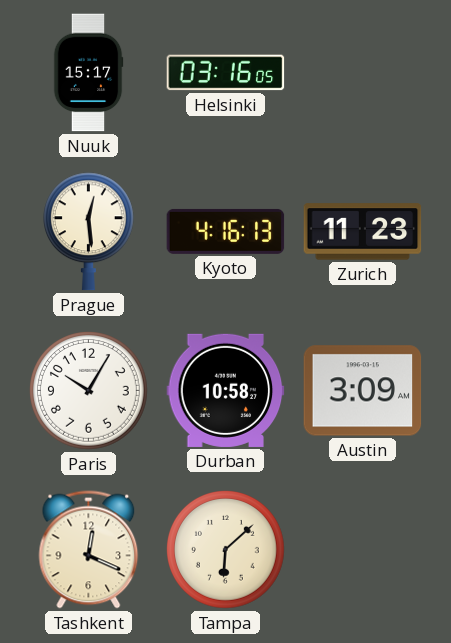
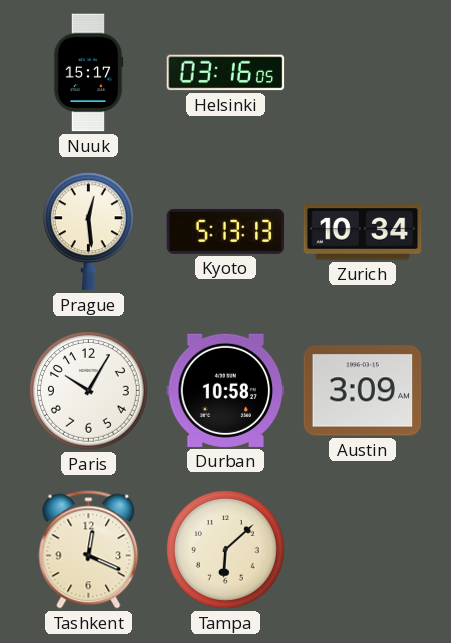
Kyoto: 4:16 -> 5:13 (226, 231)
Zurich: 11:23 -> 10:34 (363, 232)
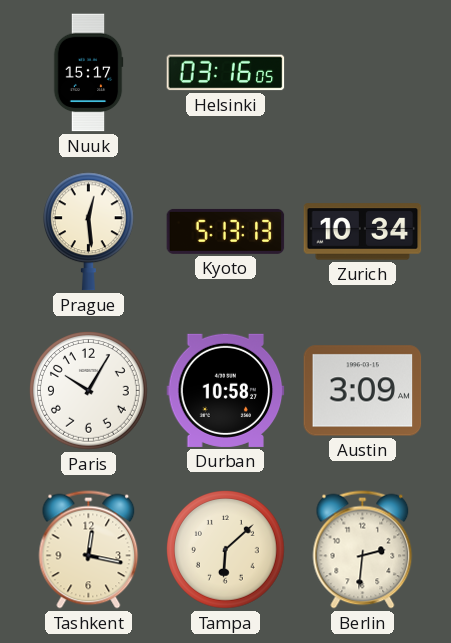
Tashkent: 12:19 -> 12:17 (89, 550)
Berlin: none -> 2:31 (363, 550)
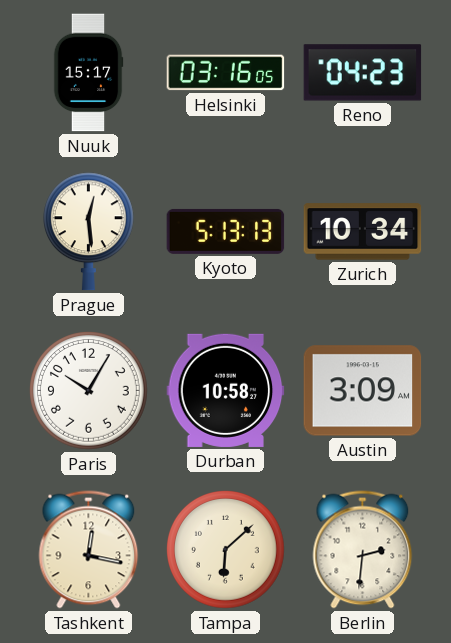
Reno: none -> 04:23 (363, 73)
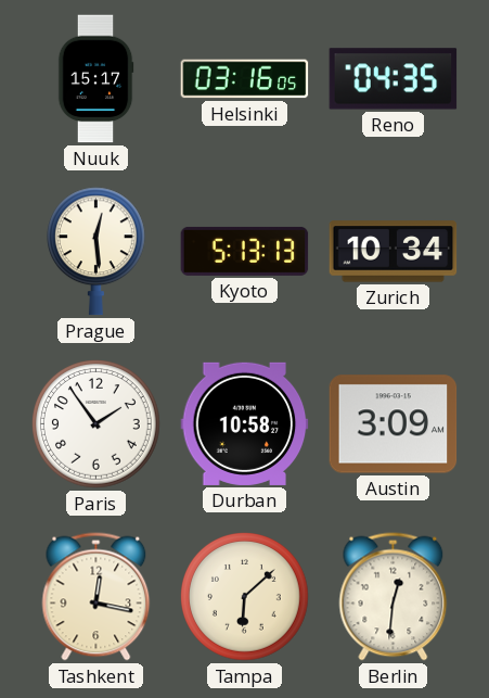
Reno: 04:23 -> 04:35 (394, 79)
Paris: 10:05 -> 1:54 (96, 424)
Berlin: 2:31 -> 12:31 (394, 597)
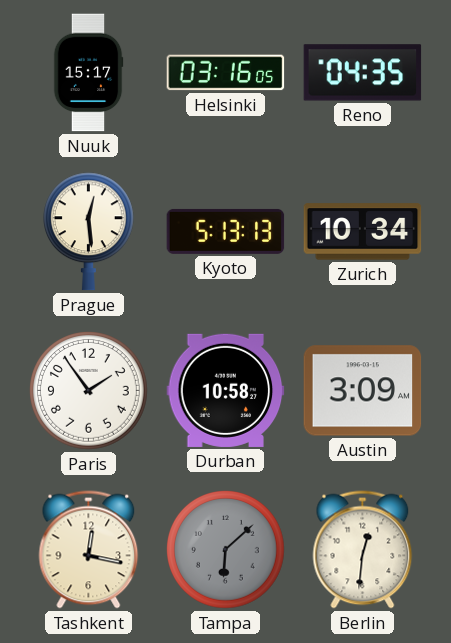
Tampa dial: cream -> grey (226, 550)
